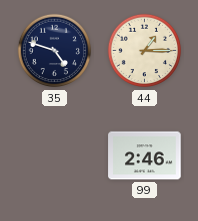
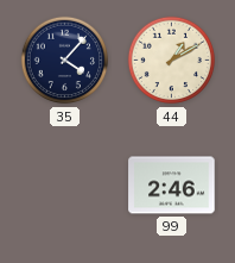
35: 4:48 -> 4:07 (65, 61)
44: 1:15 -> 1:10 (172, 61)
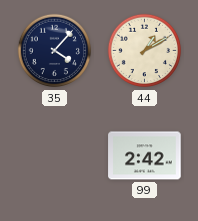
99: 2:46 -> 2:42 (145, 156)
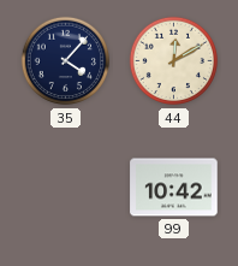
44: 1:10 -> 12:10 (174, 61)
99: 2:42 -> 10:42 (174, 188)
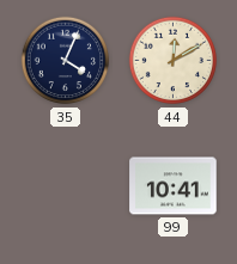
35: 4:07 -> 4:04 (66, 61)
99: 10:42 -> 10:41 (174, 186)
